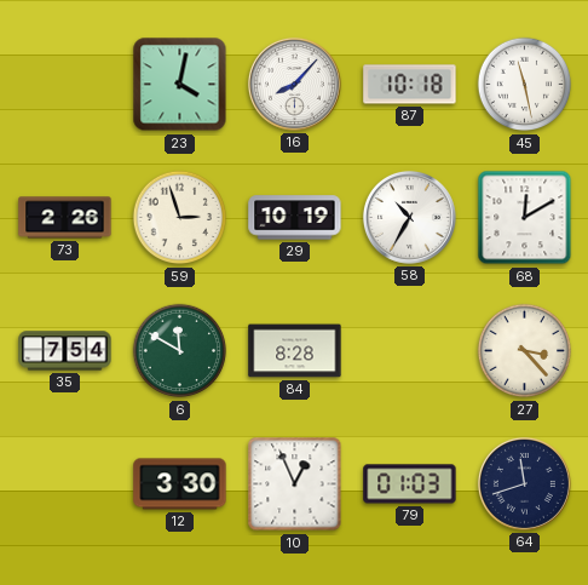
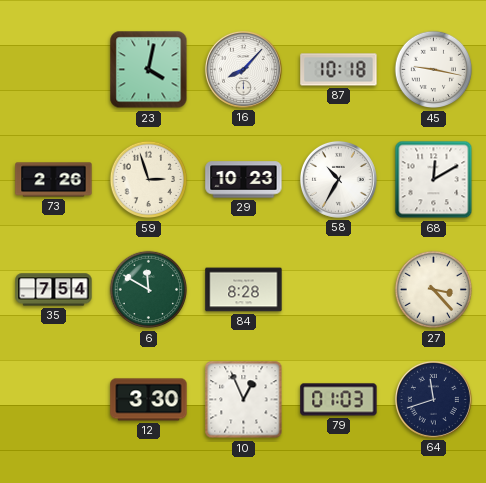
45: 11:28 -> 9:17 (434, 70)
29: 10:19 -> 10:23 (244, 180)
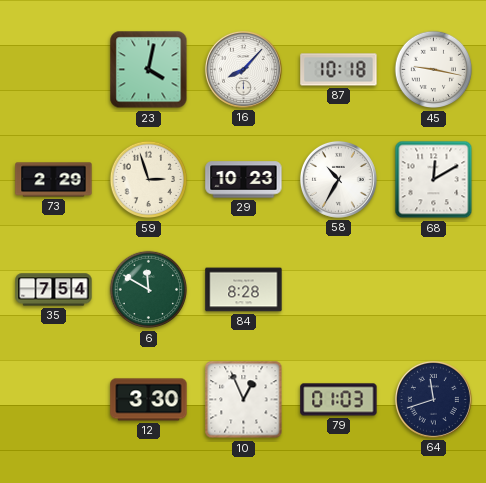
73: 2:26 -> 2:29 (54, 180)
27: 3:23 -> none (434, 290)
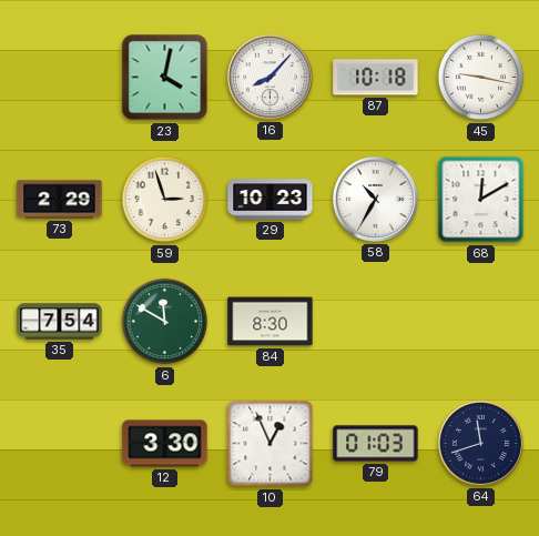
84: 8:28 -> 8:30 (271, 322)
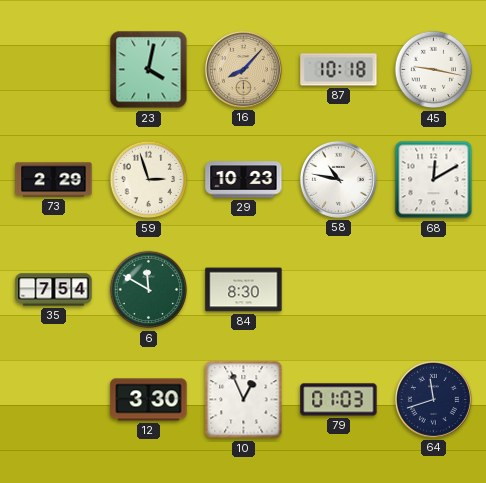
16 dial: white -> champagne (243, 69)
58: 10:35 -> 10:47 (338, 179)
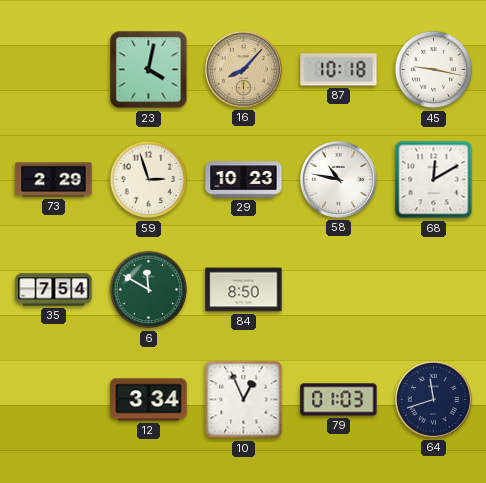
84: 8:30 -> 8:50 (244, 290)
12: 3:30 -> 3:34 (149, 400)
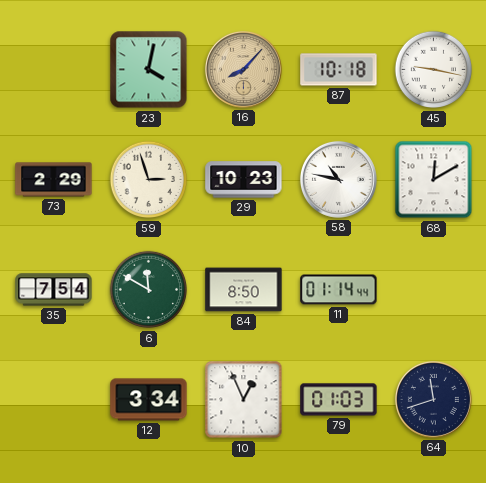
11: none -> 01:14 (339, 290)
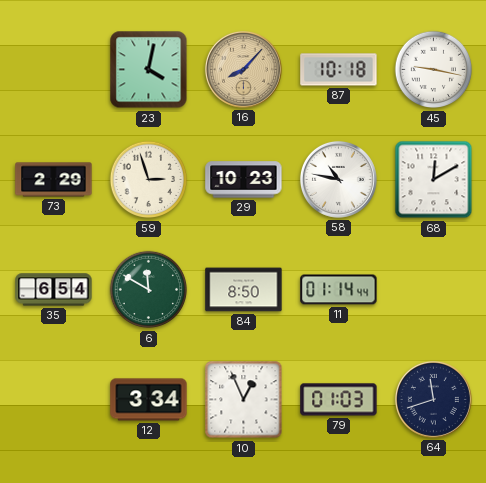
35: 7:54 -> 6:54 (54, 290)
